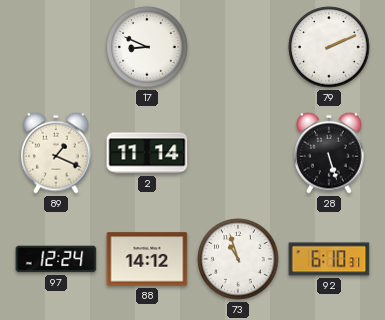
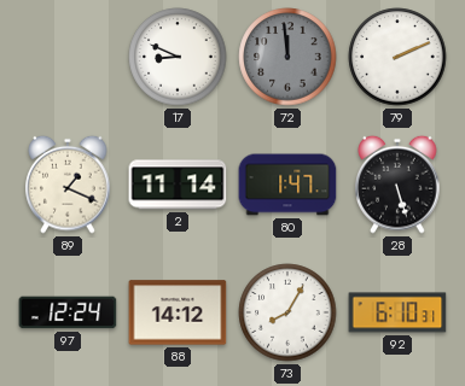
72: none -> 11:59 (287, 57)
80: none -> 1:47 (287, 185)
73: 10:57 -> 8:05 (287, 312)
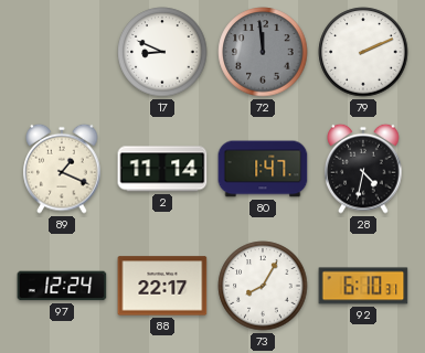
28: 5:27 -> 4:32 (363, 169)
88: 14:12 -> 22:17 (162, 286)
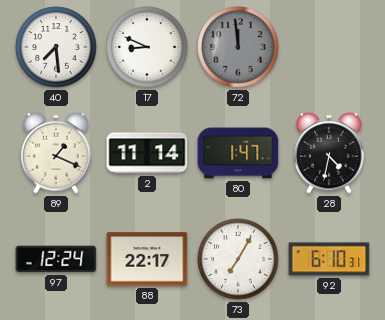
40: none -> 7:29 (56, 47)
79: 2:11 -> none (363, 52)
73: 8:05 -> 7:05 (238, 259)
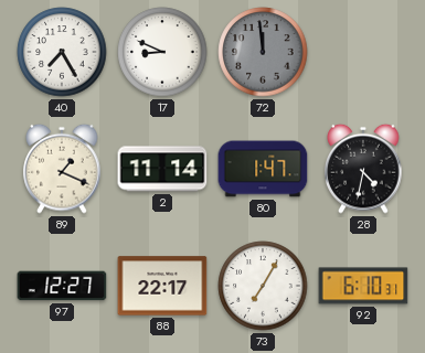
40: 7:29 -> 7:25 (62, 52)
97: 12:24 -> 12:27 (62, 286)
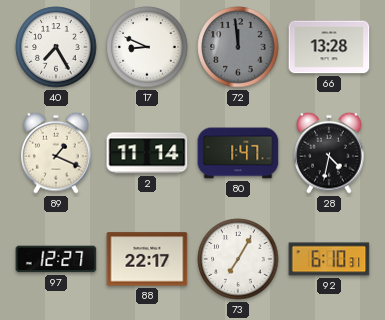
66: none -> 13:28 (329, 47)
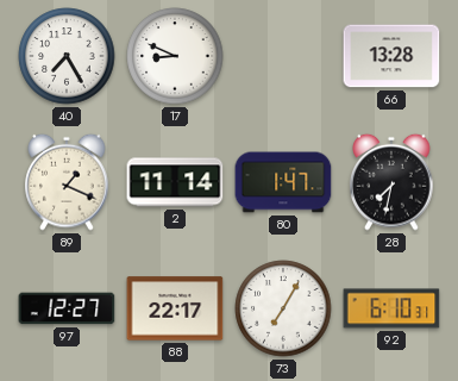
72: 11:59 -> none (238, 47)
28: 4:32 -> 7:32 (391, 182)
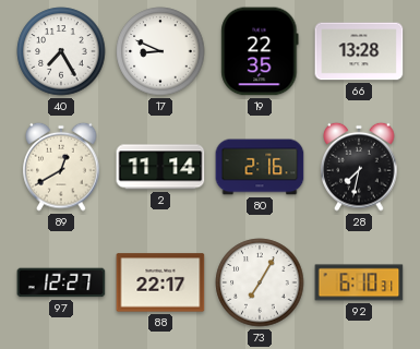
19: none -> 22:35 (260, 51)
89: 1:19 -> 12:40 (61, 167)
80: 1:47 -> 2:16 (260, 167)
